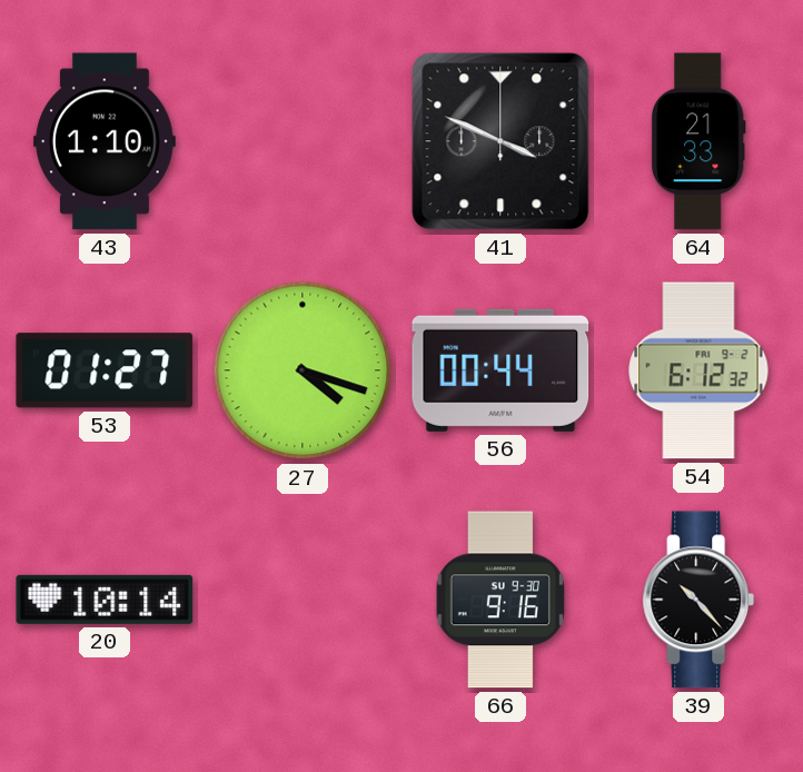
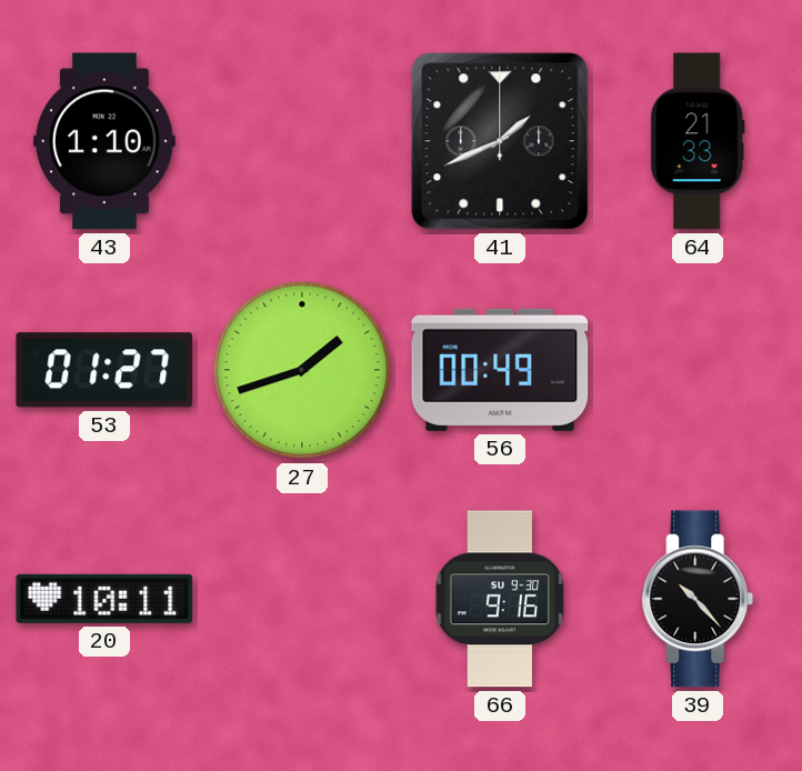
41: 3:49 -> 1:41 (500, 141)
27: 4:18 -> 1:42 (302, 370)
56: 00:44 -> 00:49 (500, 370)
54: 6:12 -> none (698, 370)
20: 10:14 -> 10:11 (104, 599)
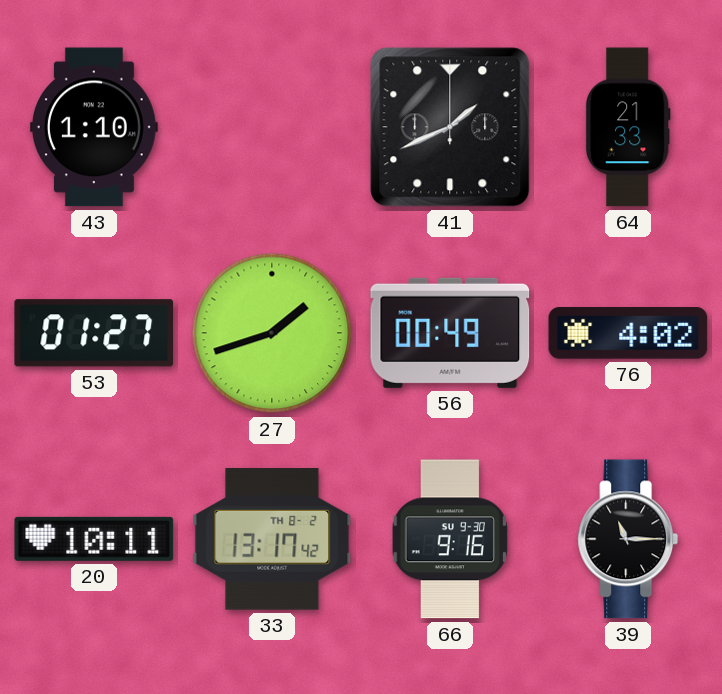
76: none -> 4:02 (628, 333)
33: none -> 13:17 (272, 539)
39: 10:23 -> 11:15 (628, 539)
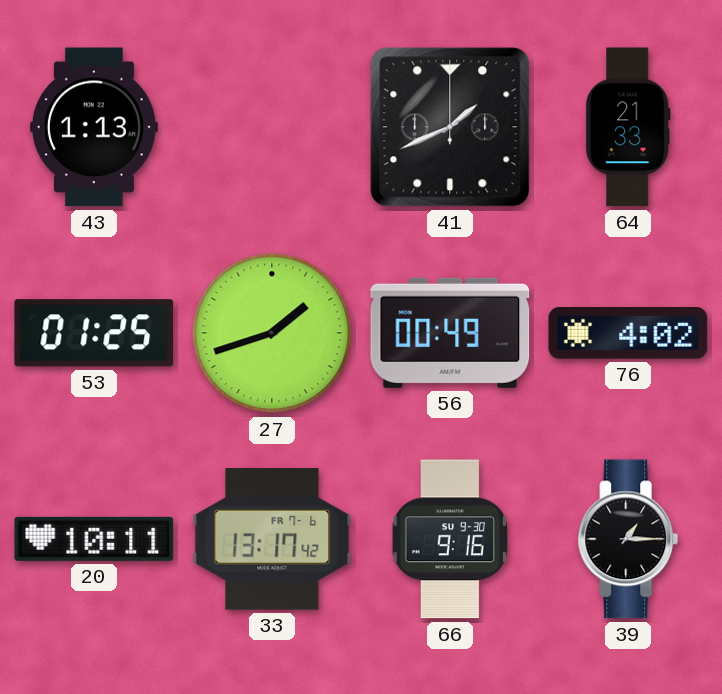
43: 1:10 -> 1:13 (94, 127)
53: 01:27 -> 01:25 (94, 333)
33 date: TH 8-2 -> FR 7-6 (272, 539)
39: 11:15 -> 1:15 (628, 539)
